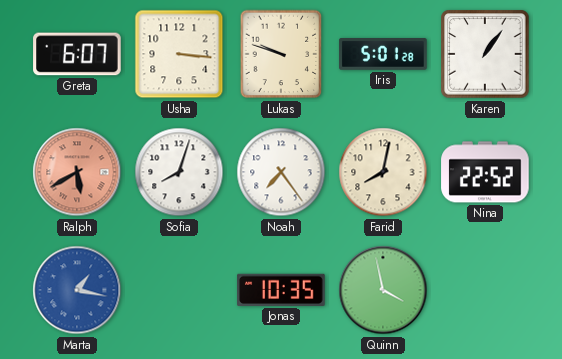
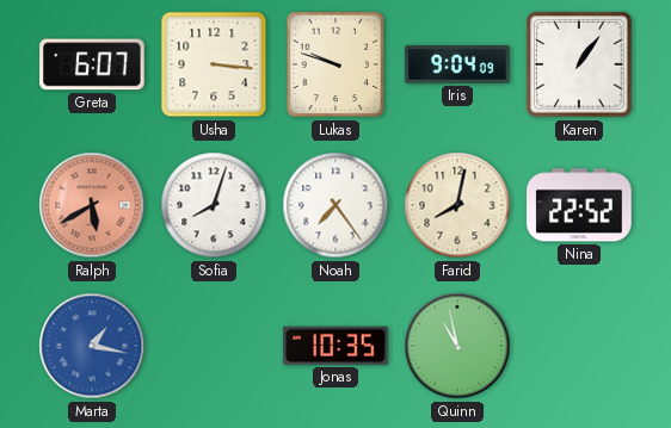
Iris: 5:01 -> 9:04 (457, 66)
Quinn: 3:58 -> 10:58 (457, 346)
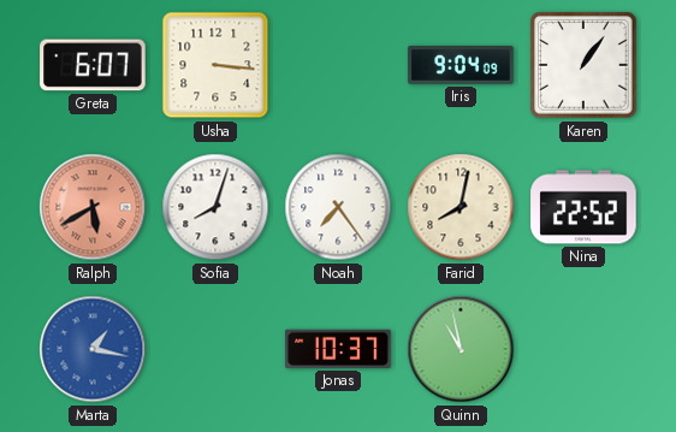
Lukas: 9:48 -> none (335, 64)
Jonas: 10:35 -> 10:37 (338, 349)
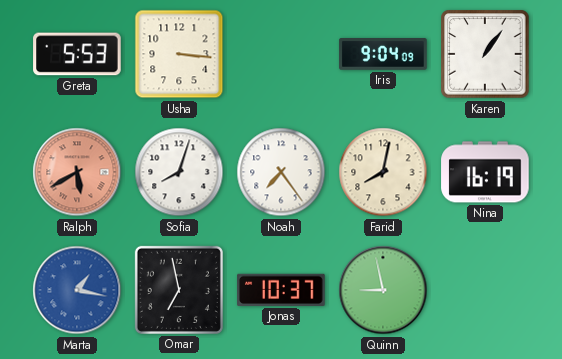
Greta: 6:07 -> 5:53 (77, 54)
Nina: 22:52 -> 16:19 (485, 172)
Omar: none -> 6:58 (179, 290)
Quinn: 10:58 -> 8:58 (383, 290)
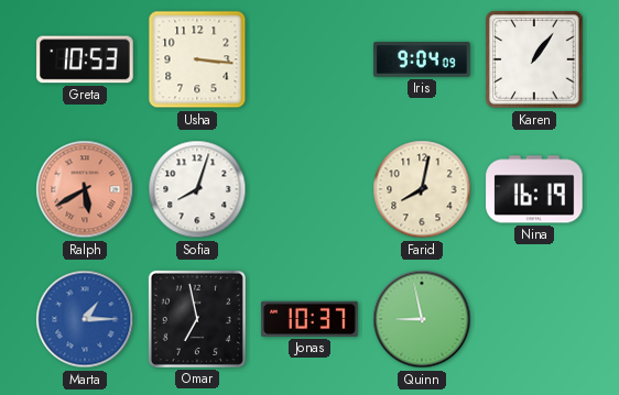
Greta: 5:53 -> 10:53 (85, 59)
Noah: 7:24 -> none (281, 172)
Marta: 1:17 -> 1:15 (85, 319)
